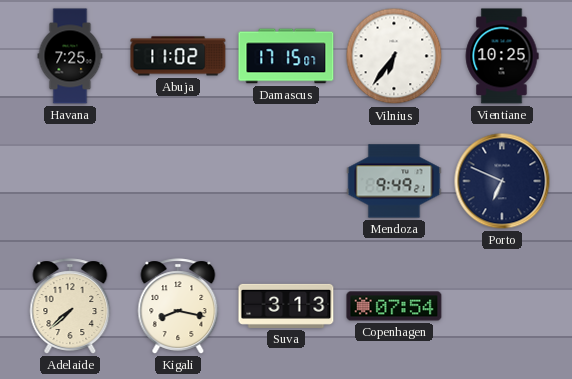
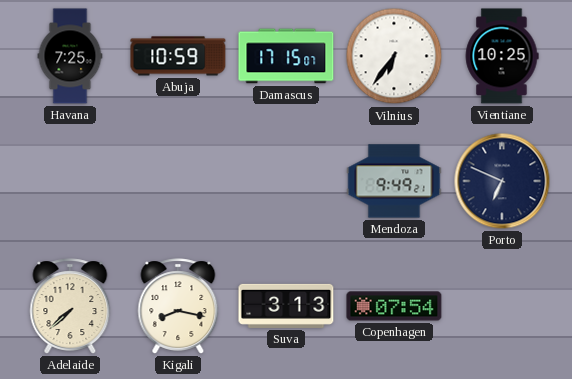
Abuja: 11:02 -> 10:59 (178, 56)
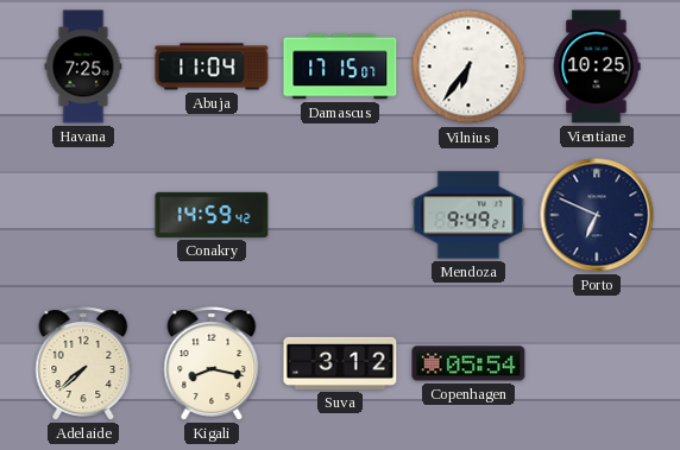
Abuja: 10:59 -> 11:04 (212, 66)
Conakry: none -> 14:59 (212, 215)
Suva: 3:13 -> 3:12 (340, 363)
Copenhagen: 07:54 -> 05:54 (468, 363)
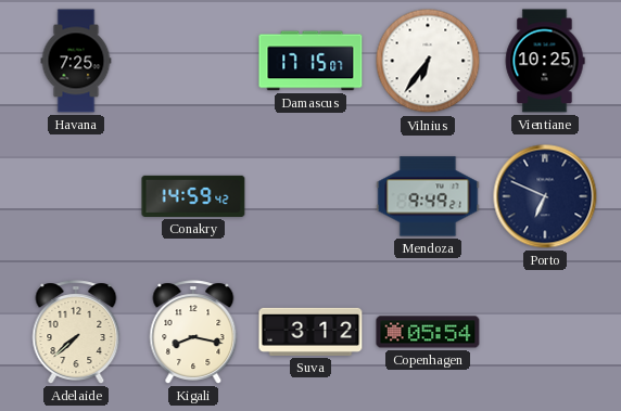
Abuja: 11:04 -> none (212, 66)
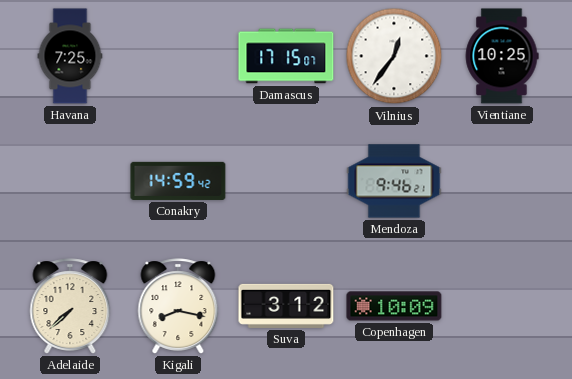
Vilnius: 6:36 -> 12:36 (394, 56)
Mendoza: 9:49 -> 9:46 (394, 181)
Porto: 6:49 -> none (545, 196)
Copenhagen: 05:54 -> 10:09 (394, 306)
